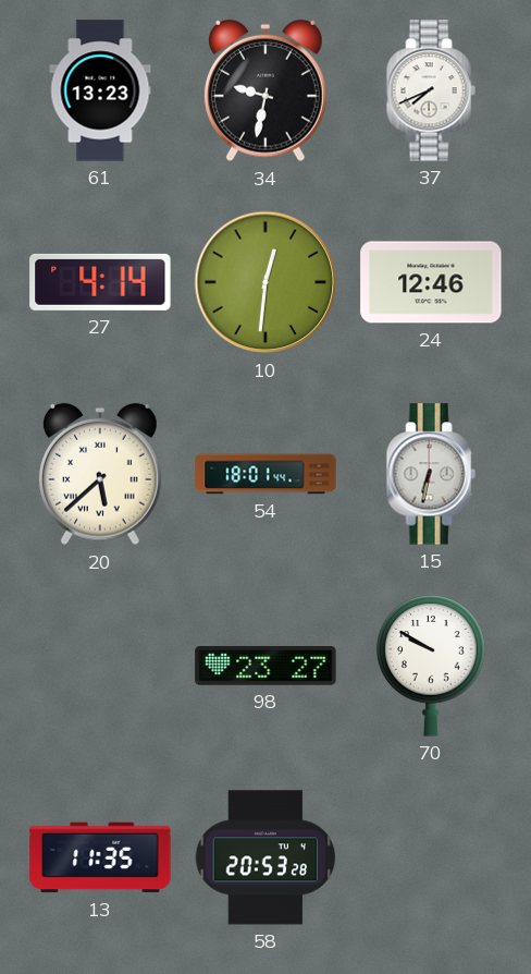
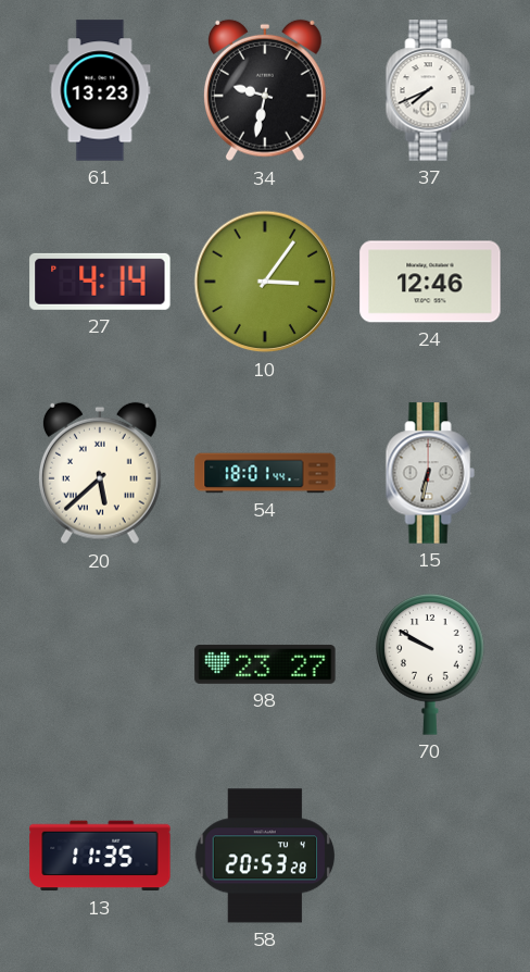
10: 12:31 -> 3:06 (265, 282)
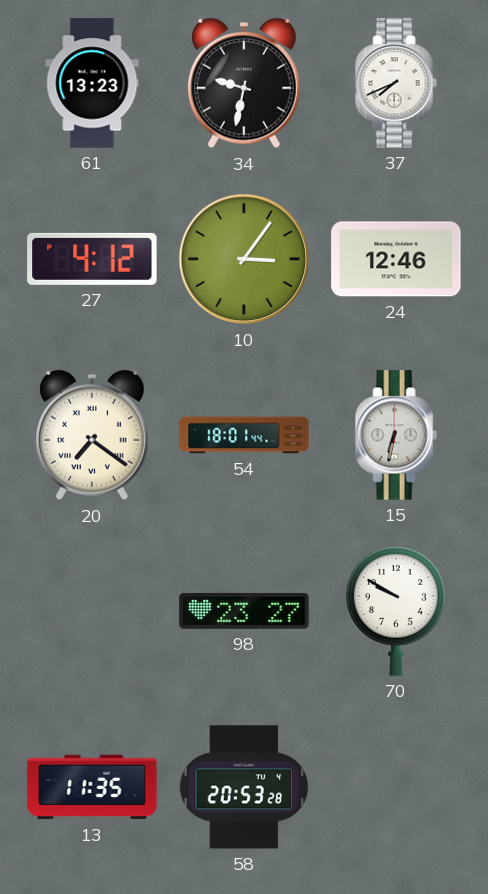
27: 4:14 -> 4:12 (92, 259)
20: 5:38 -> 7:21 (92, 435)
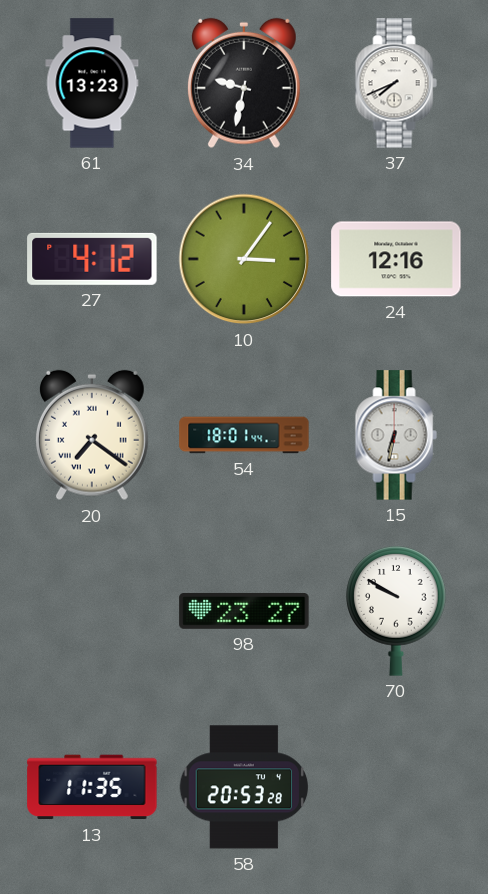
24: 12:46 -> 12:16 (396, 259)
